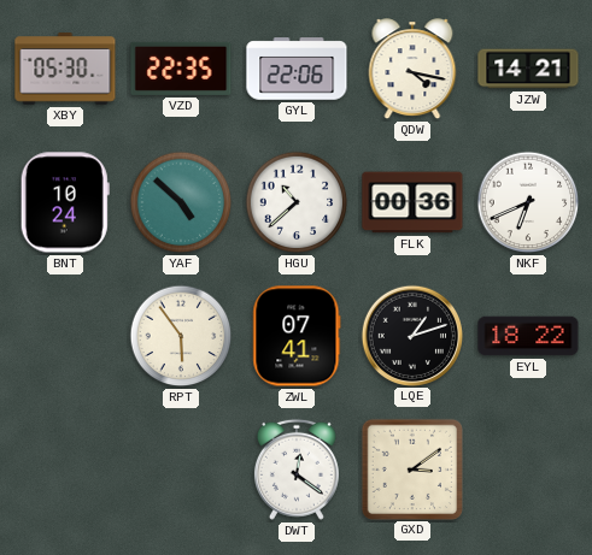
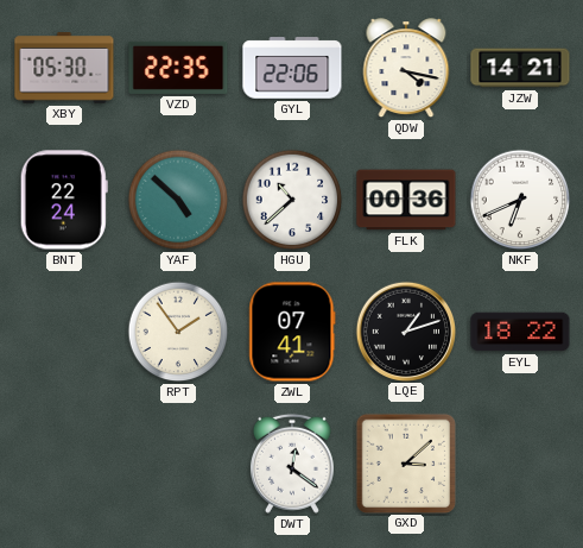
BNT: 10:24 -> 22:24 (64, 200)
RPT: 5:54 -> 1:54 (178, 332)
GXD: 3:09 -> 3:08 (405, 462)
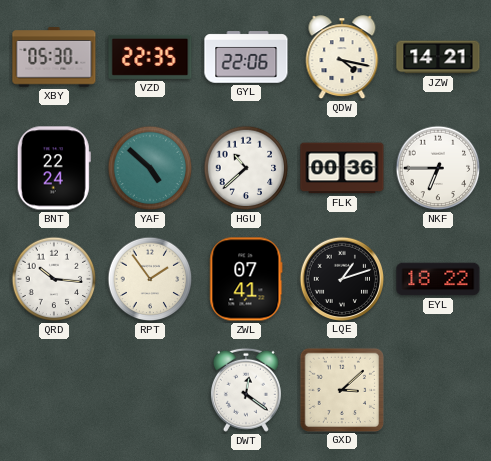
NKF: 6:41 -> 6:45 (438, 168)
QRD: none -> 10:16 (54, 279)
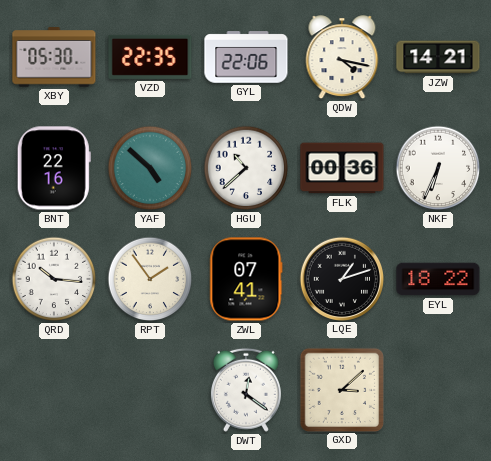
BNT: 22:24 -> 22:16 (54, 168)
NKF: 6:45 -> 6:34 (438, 168)
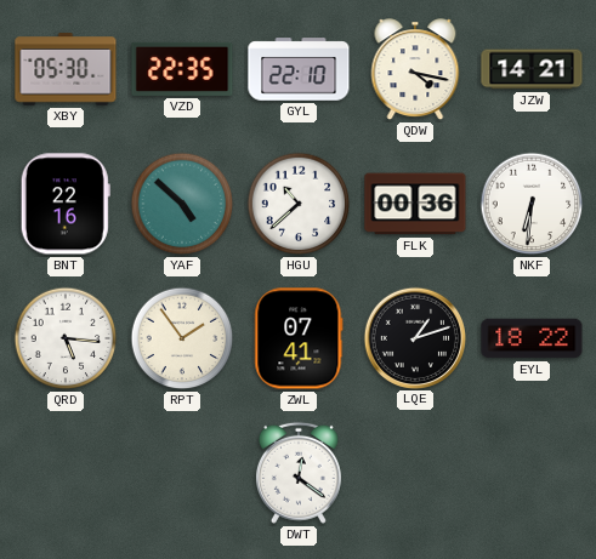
GYL: 22:06 -> 22:10 (299, 69)
NKF: 6:34 -> 6:31 (532, 204)
QRD: 10:16 -> 5:16 (66, 338)
GXD: 3:08 -> none (341, 389)
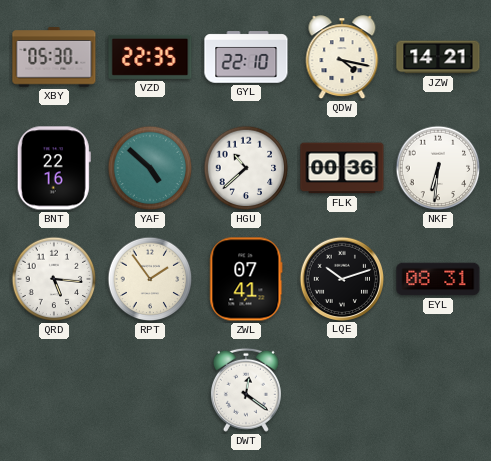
LQE: 1:12 -> 10:12 (341, 278)
EYL: 18:22 -> 08:31 (438, 279)
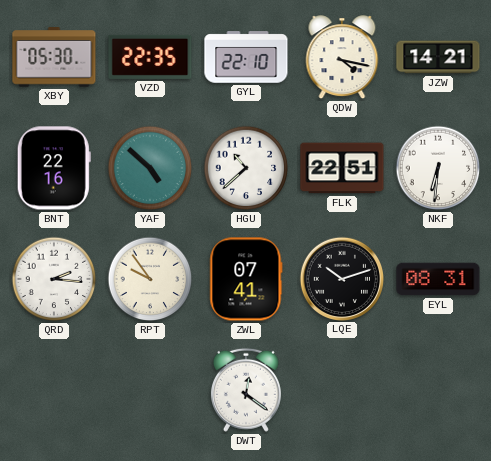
FLK: 00:36 -> 22:51 (342, 168)
QRD: 5:16 -> 2:16 (54, 279)
RPT: 1:54 -> 9:54 (150, 279)
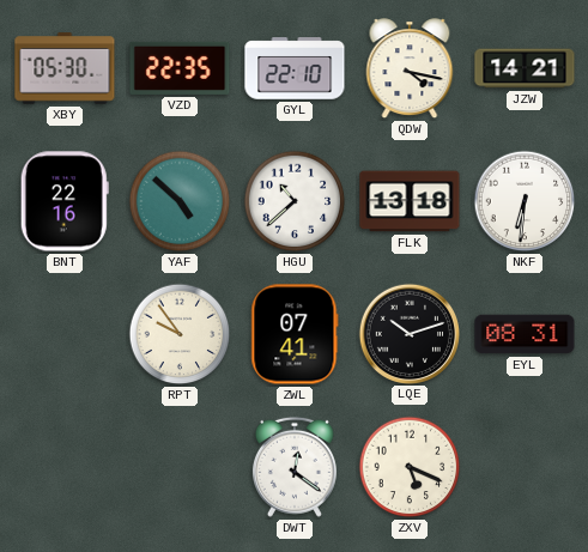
FLK: 22:51 -> 13:18 (410, 201)
QRD: 2:16 -> none (54, 279)
ZXV: none -> 5:19 (410, 467)
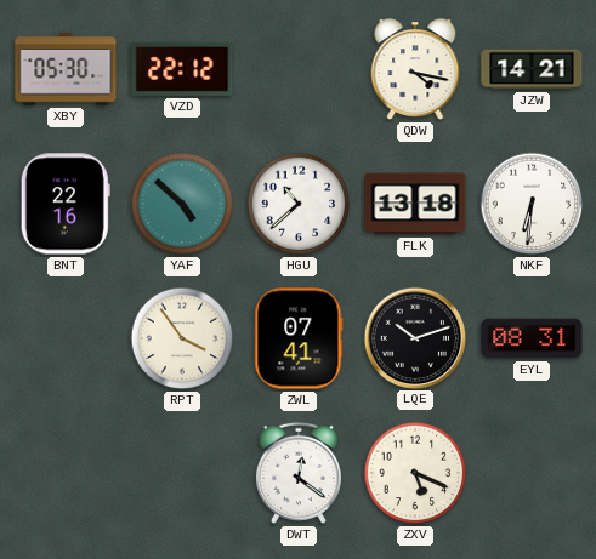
VZD: 22:35 -> 22:12 (182, 69)
GYL: 22:10 -> none (295, 68)
RPT: 9:54 -> 3:54 (182, 338)
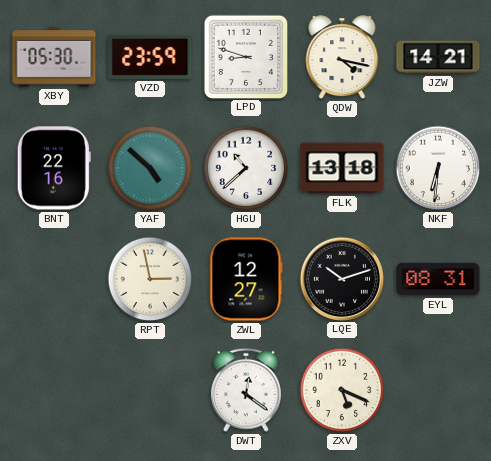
VZD: 22:12 -> 23:59 (150, 57)
LPD: none -> 8:48 (245, 56)
RPT: 3:54 -> 2:58 (150, 279)
ZWL: 07:41 -> 12:27 (246, 279)
